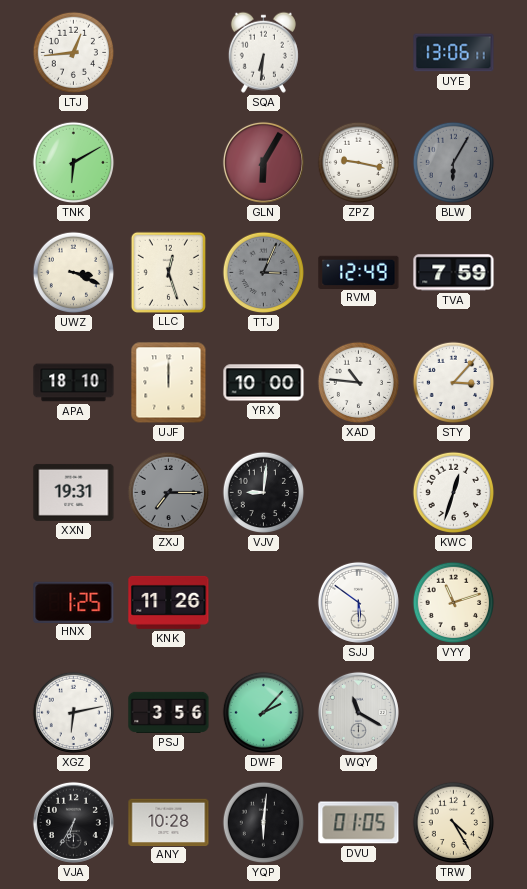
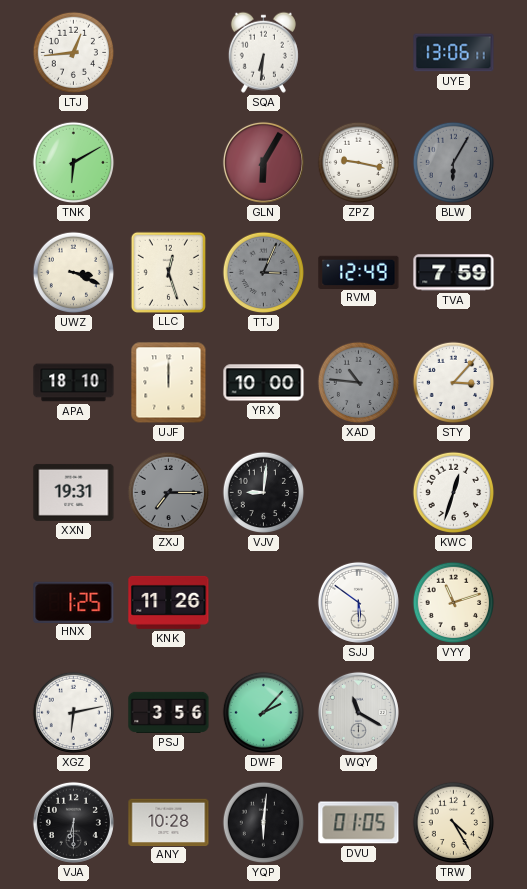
XAD dial: white -> grey (359, 383)
VJA: 6:35 -> 6:30 (73, 822)
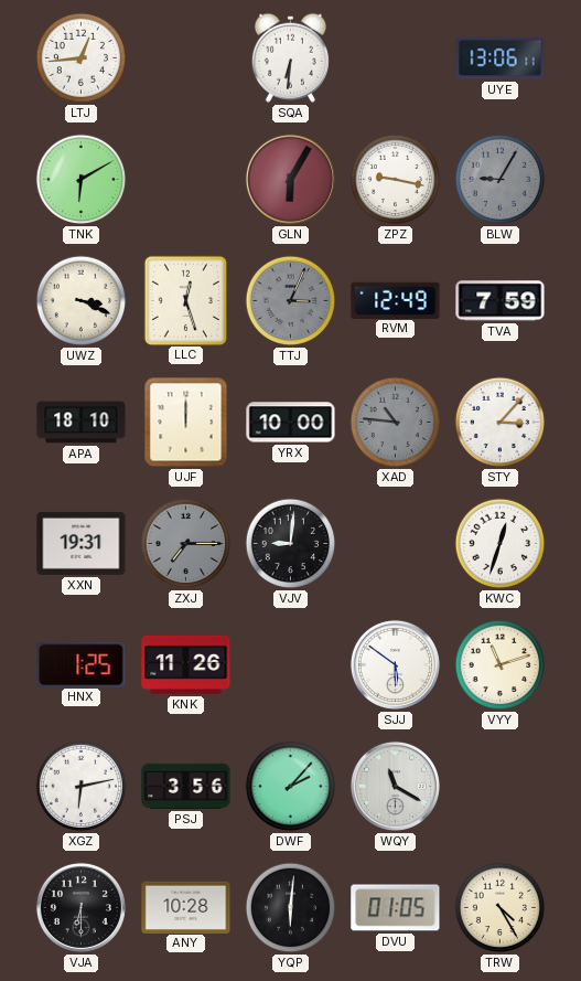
BLW: 6:05 -> 9:05 (501, 180)
